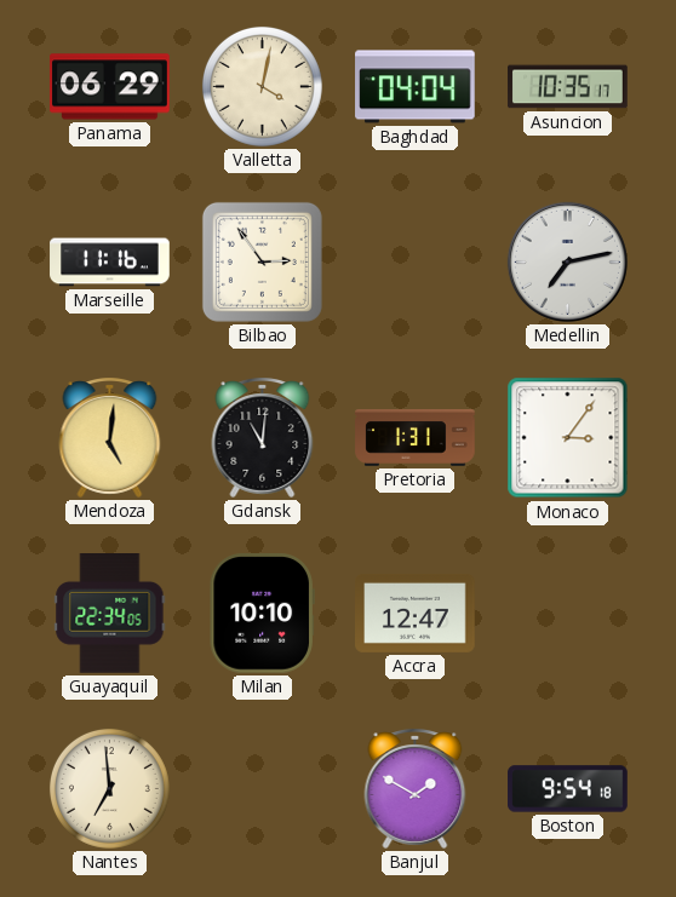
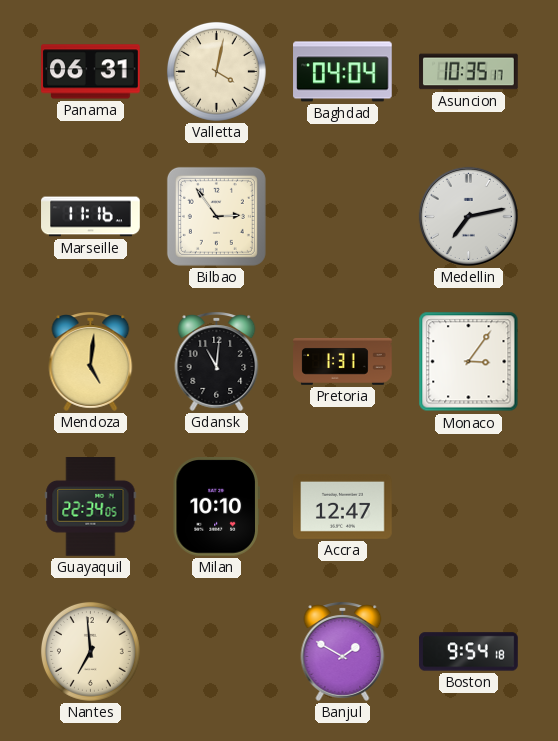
Panama: 06:29 -> 06:31 (91, 72)
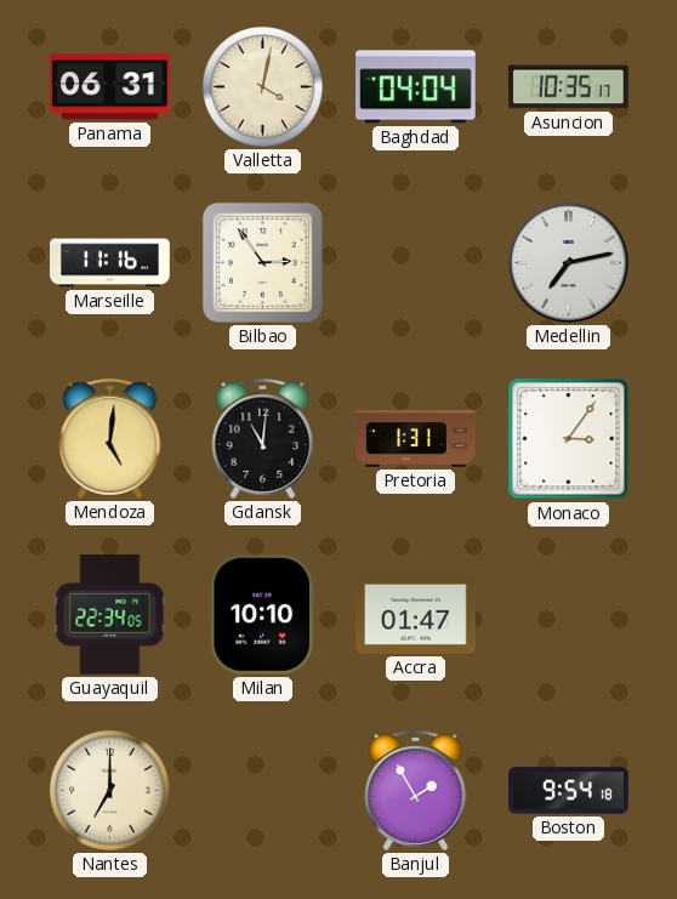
Accra: 12:47 -> 01:47 (416, 614)
Nantes: 6:59 -> 7:00 (109, 790)
Banjul: 1:50 -> 1:55 (416, 790)
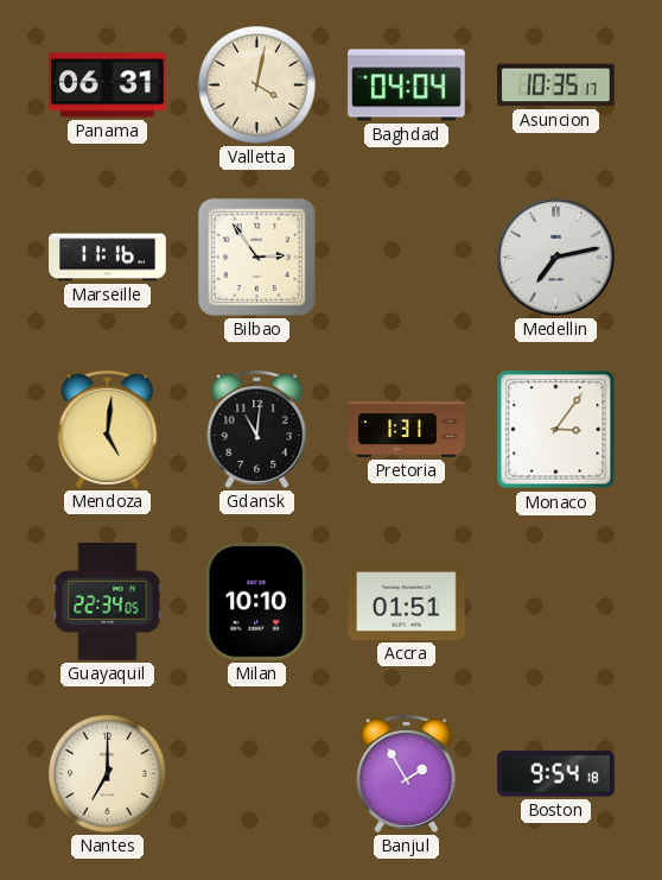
Accra: 01:47 -> 01:51 (407, 601)
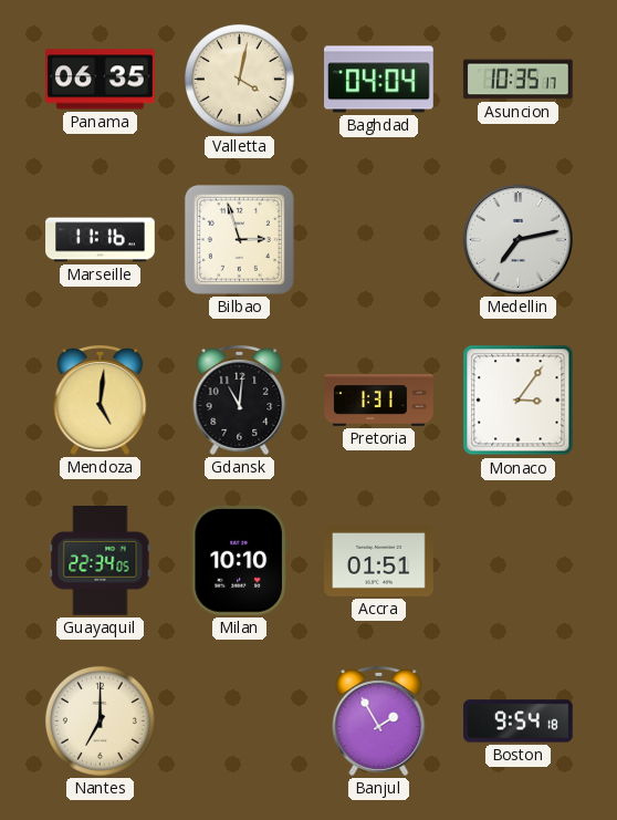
Panama: 06:31 -> 06:35 (101, 80)
Bilbao: 2:54 -> 2:57 (239, 239)
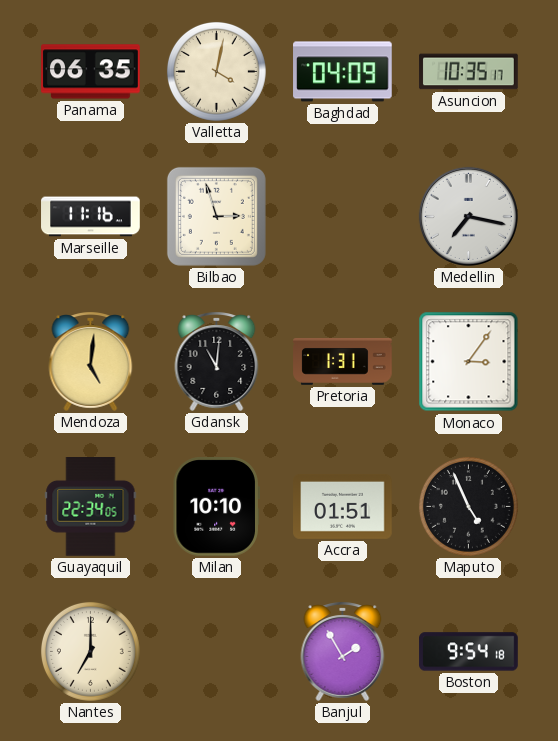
Baghdad: 04:04 -> 04:09 (343, 72)
Medellin: 7:13 -> 7:17 (468, 216)
Maputo: none -> 4:56 (468, 506)
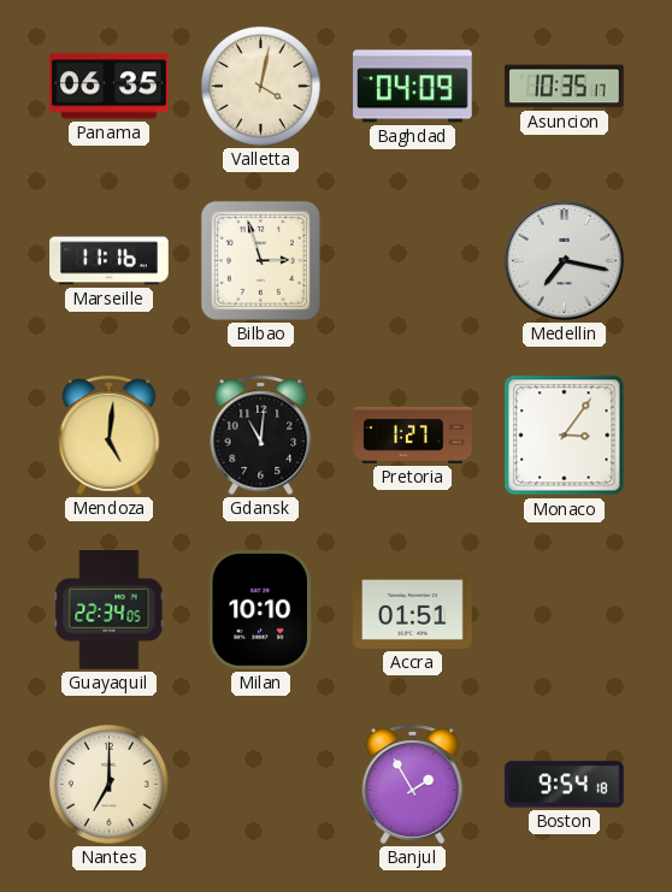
Pretoria: 1:31 -> 1:27 (413, 436)
Maputo: 4:56 -> none (468, 506)
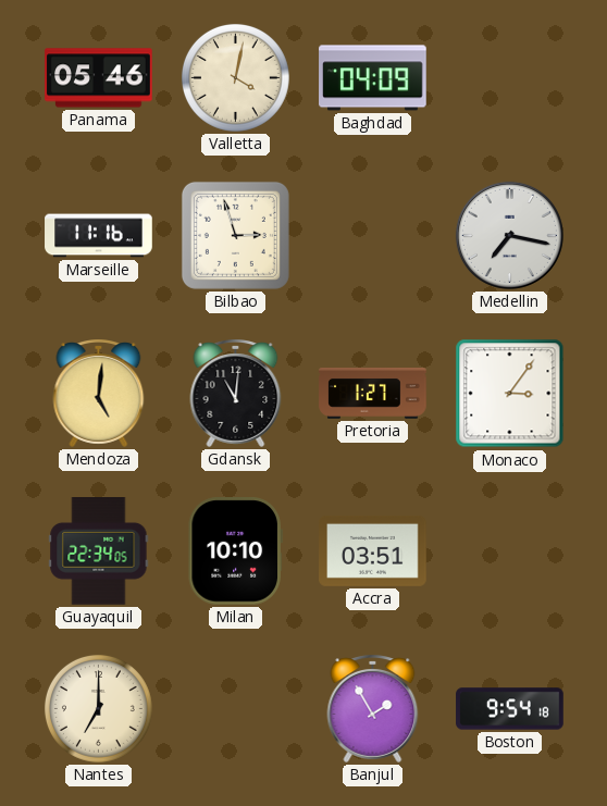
Panama: 06:35 -> 05:46 (99, 78)
Asuncion: 10:35 -> none (565, 87)
Accra: 01:51 -> 03:51 (373, 550)
